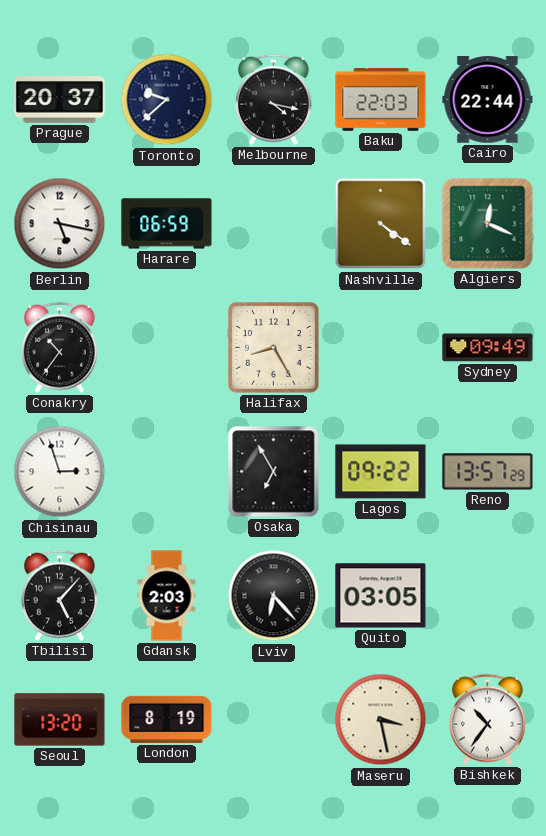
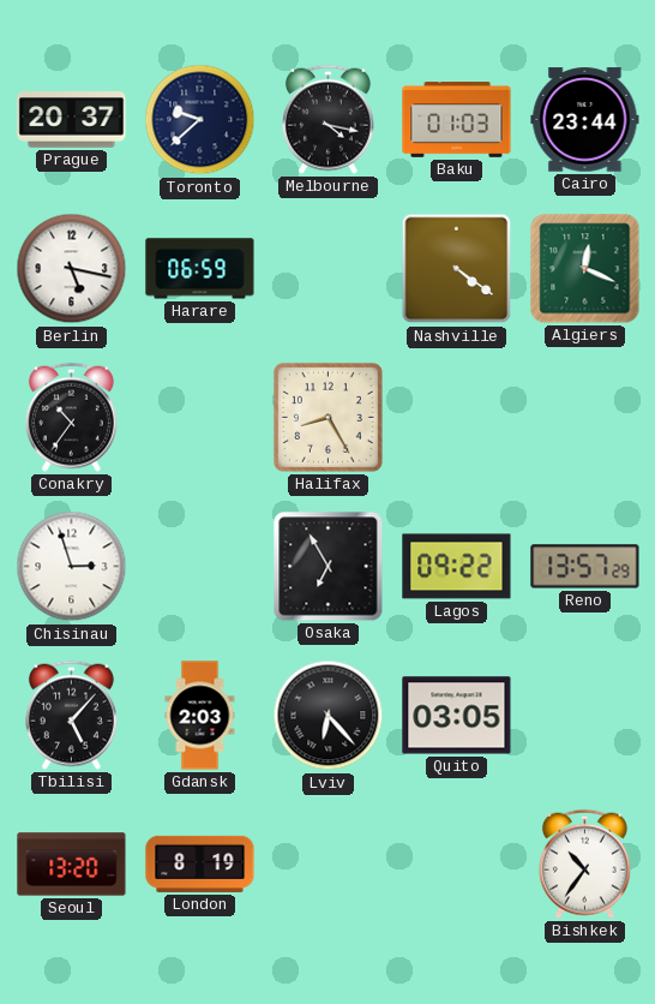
Baku: 22:03 -> 01:03 (457, 120)
Cairo: 22:44 -> 23:44 (585, 120)
Sydney: 09:49 -> none (488, 348)
Maseru: 3:28 -> none (381, 720)
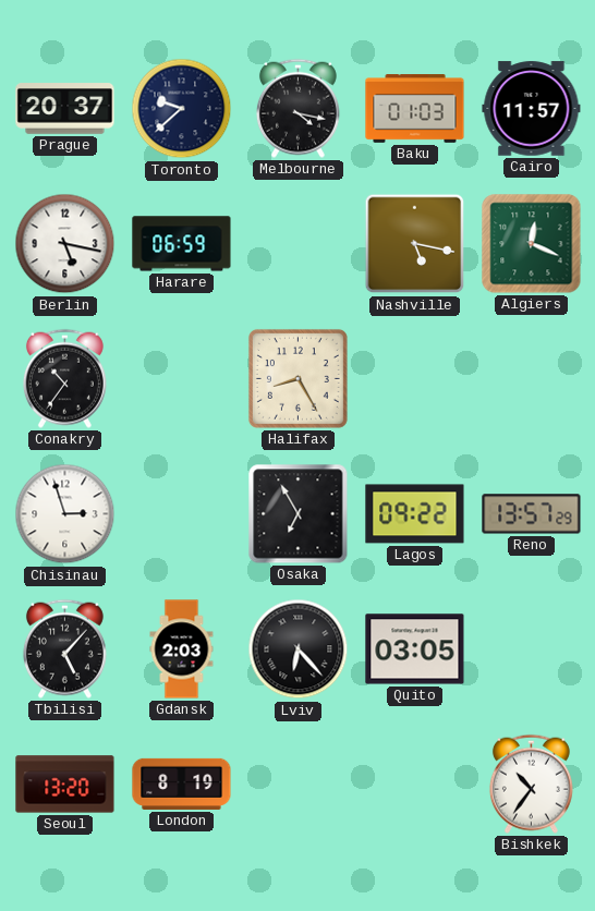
Cairo: 23:44 -> 11:57 (532, 109)
Nashville: 4:21 -> 5:17 (415, 244)
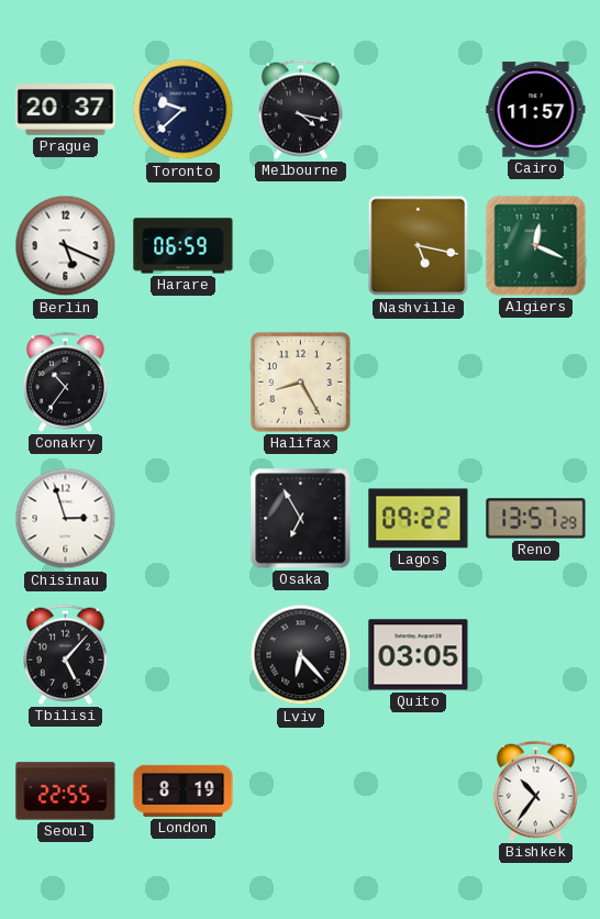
Baku: 01:03 -> none (415, 109)
Berlin: 5:17 -> 5:19 (66, 246)
Gdansk: 2:03 -> none (182, 649)
Seoul: 13:20 -> 22:55 (66, 791)
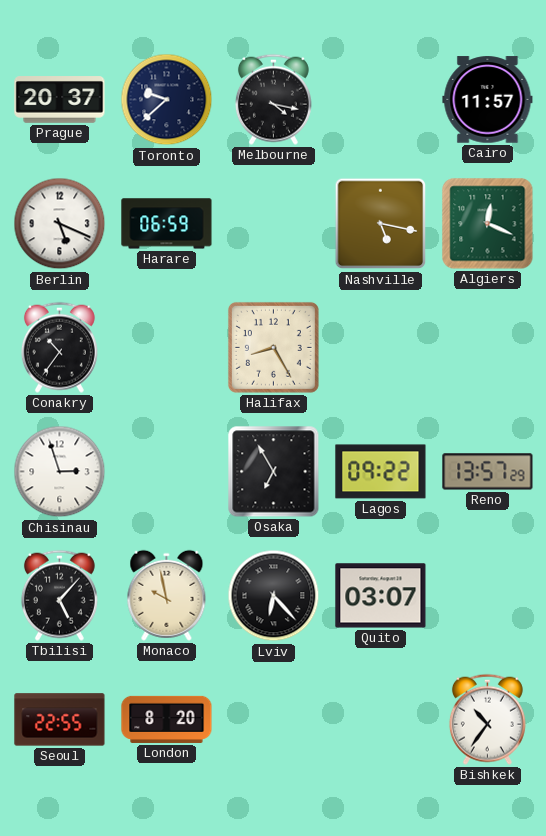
Monaco: none -> 9:58 (167, 595)
Quito: 03:05 -> 03:07 (381, 596)
London: 8:19 -> 8:20 (167, 719)
